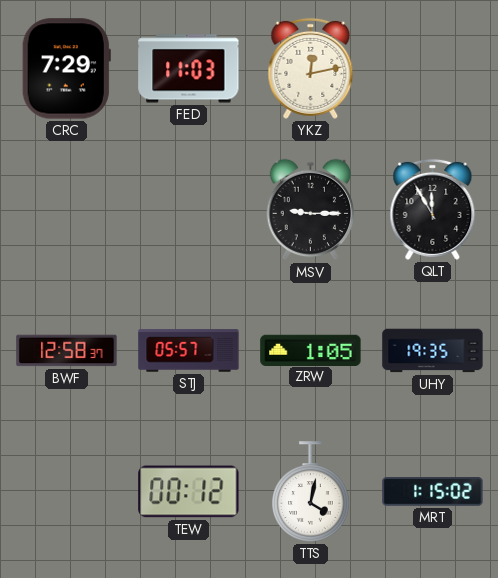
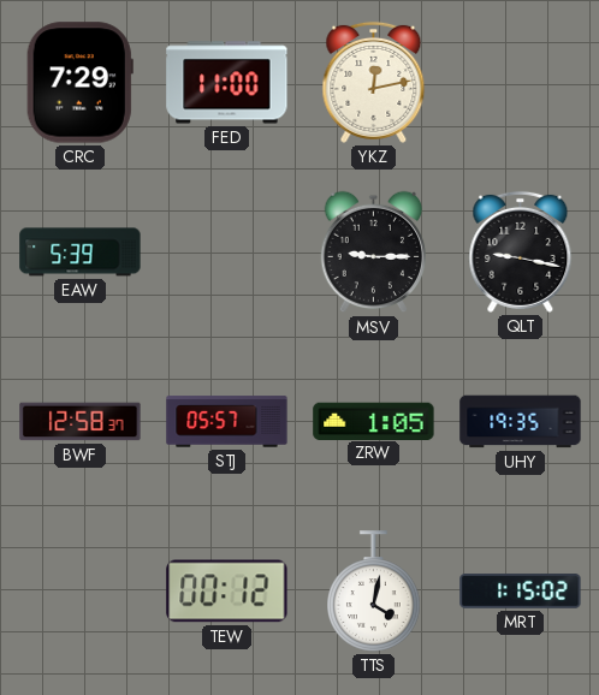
FED: 11:03 -> 11:00 (227, 83)
EAW: none -> 5:39 (81, 253)
QLT: 11:55 -> 9:17 (521, 251)
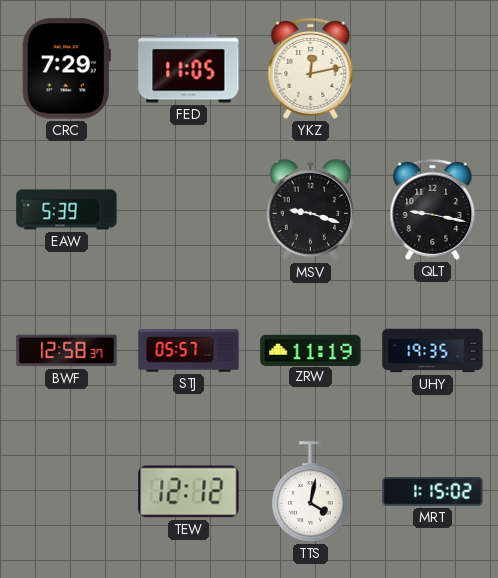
FED: 11:00 -> 11:05 (189, 69)
MSV: 9:15 -> 9:18 (311, 210)
ZRW: 1:05 -> 11:19 (311, 350)
TEW: 00:12 -> 12:12 (189, 492)
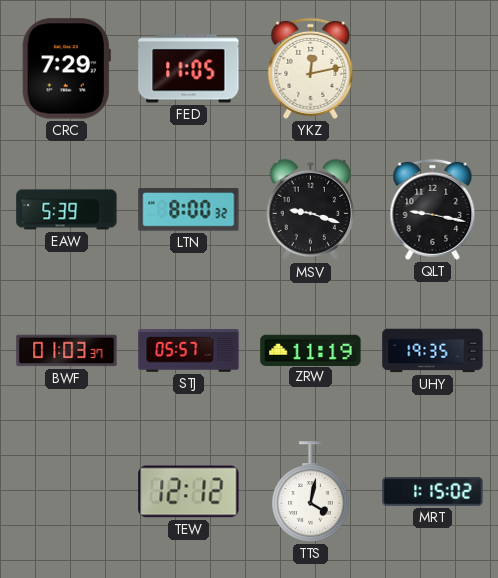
LTN: none -> 8:00 (189, 210)
BWF: 12:58 -> 01:03 (67, 351)
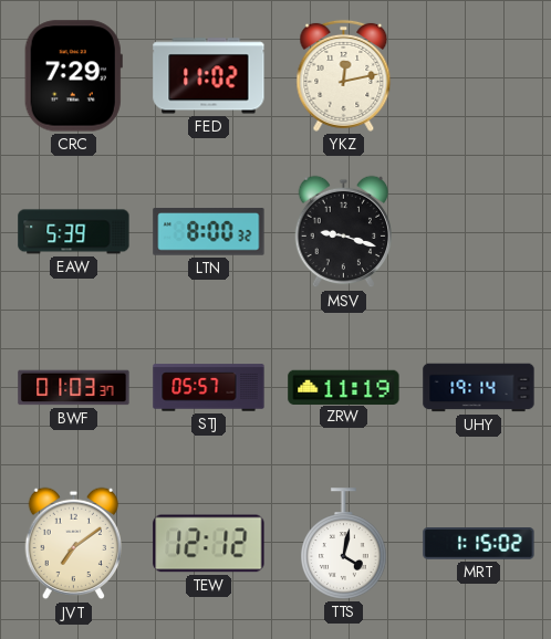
FED: 11:05 -> 11:02 (209, 76)
QLT: 9:17 -> none (433, 209)
UHY: 19:35 -> 19:14 (479, 388)
JVT: none -> 7:09 (74, 544)
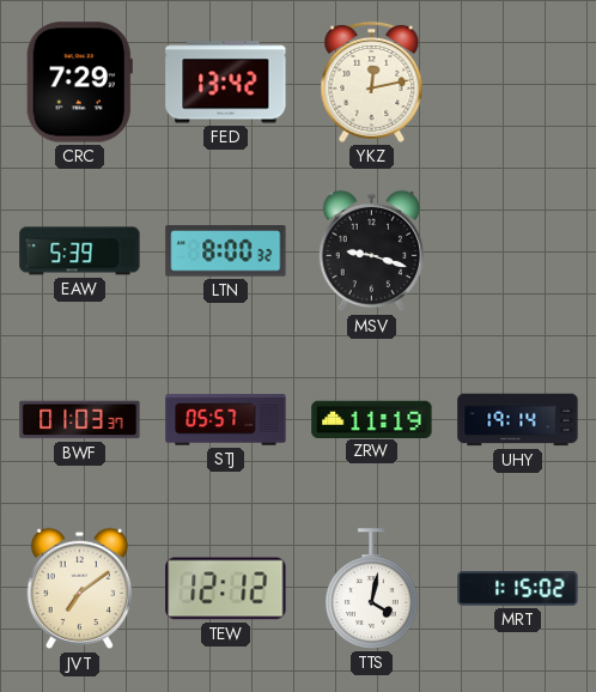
FED: 11:02 -> 13:42 (226, 83)
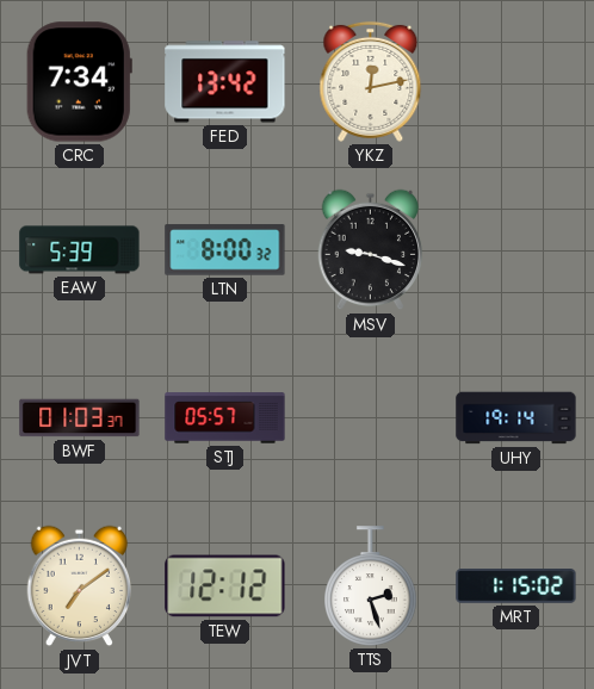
CRC: 7:29 -> 7:34 (79, 82)
ZRW: 11:19 -> none (372, 419)
TTS: 4:02 -> 2:27 (371, 586)
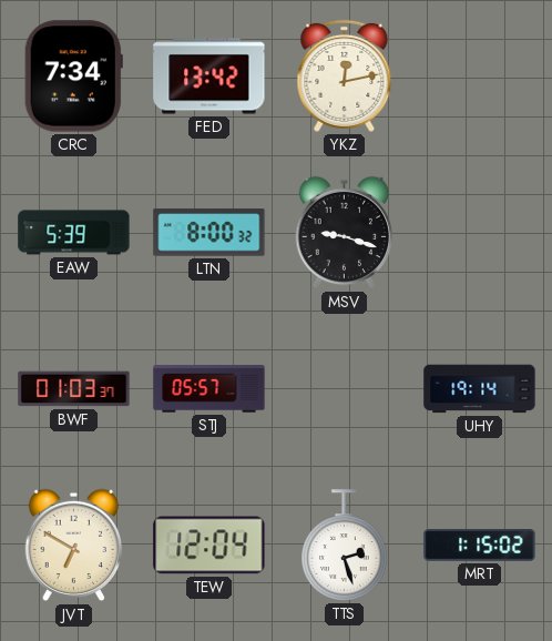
JVT: 7:09 -> 6:50 (74, 546)
TEW: 12:12 -> 12:04 (209, 546)
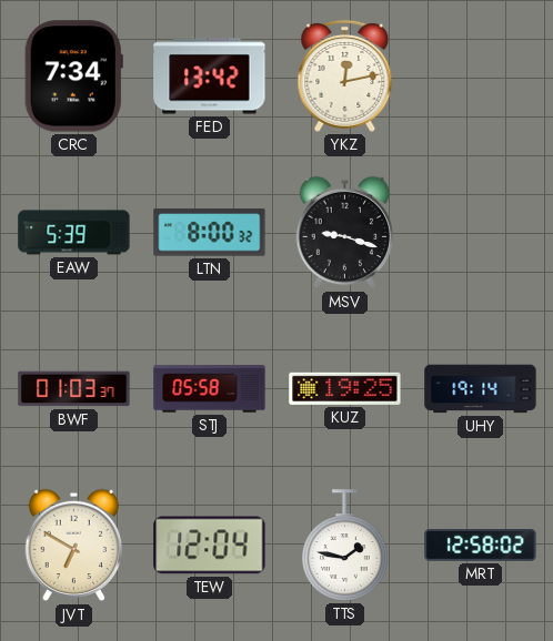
STJ: 05:57 -> 05:58 (210, 389)
KUZ: none -> 19:25 (345, 388)
TTS: 2:27 -> 1:47 (345, 546)
MRT: 1:15 -> 12:58 (481, 546)
